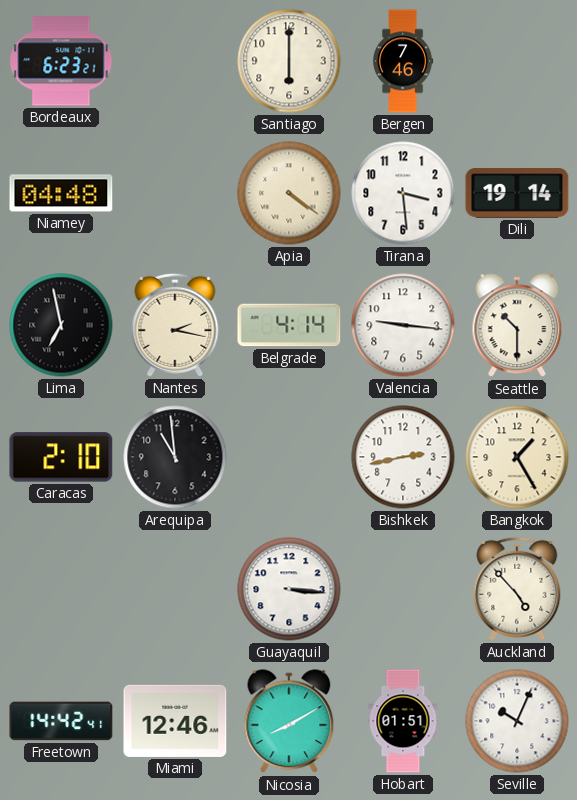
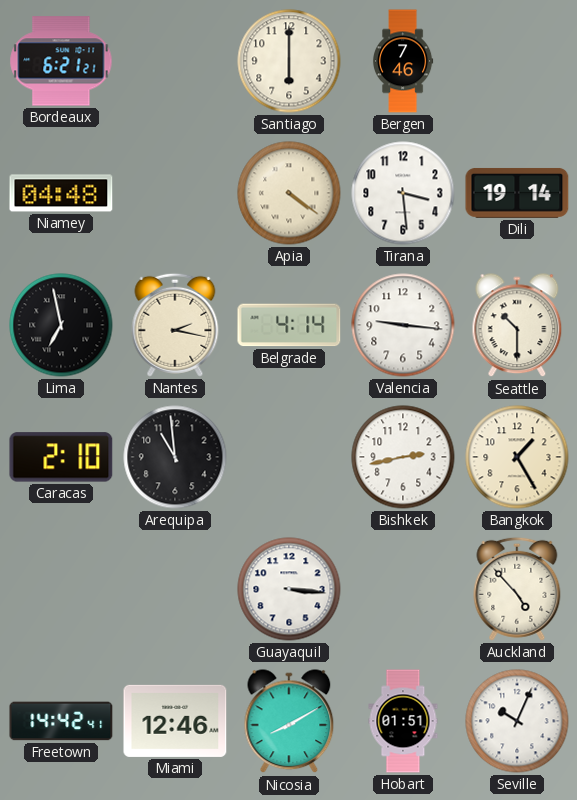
Bordeaux: 6:23 -> 6:21 (61, 61)
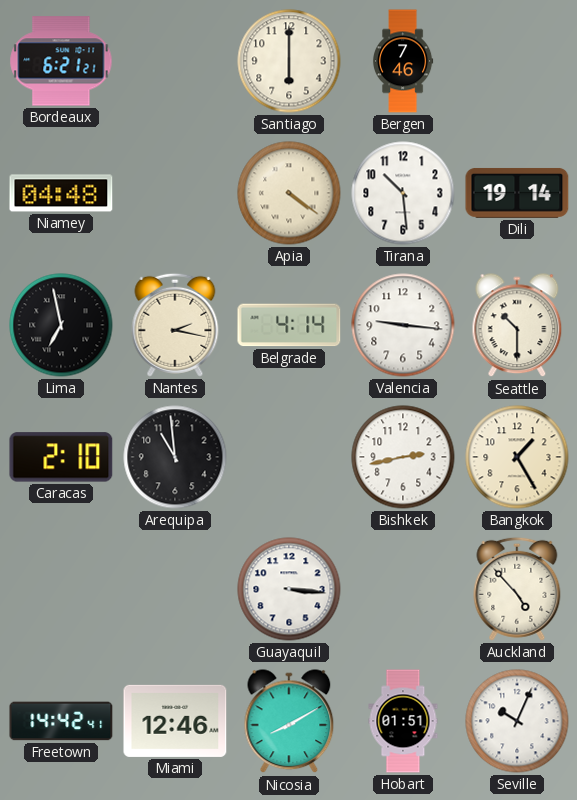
Tirana: 3:29 -> 10:29 (403, 193)
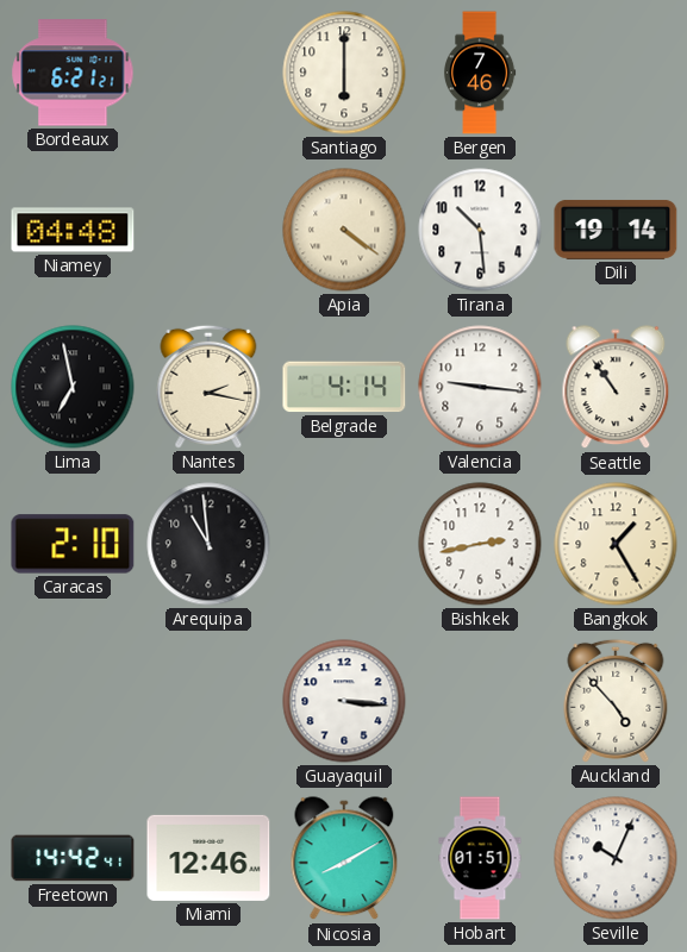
Seattle: 10:30 -> 10:54 (616, 388)
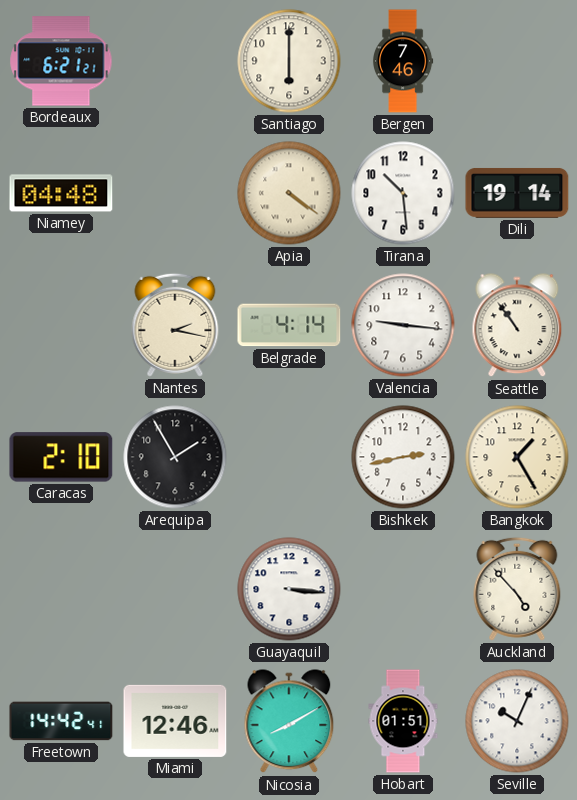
Lima: 6:58 -> none (73, 387)
Arequipa: 10:59 -> 1:55 (175, 457)
